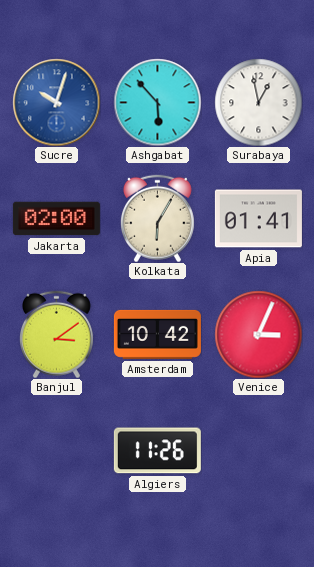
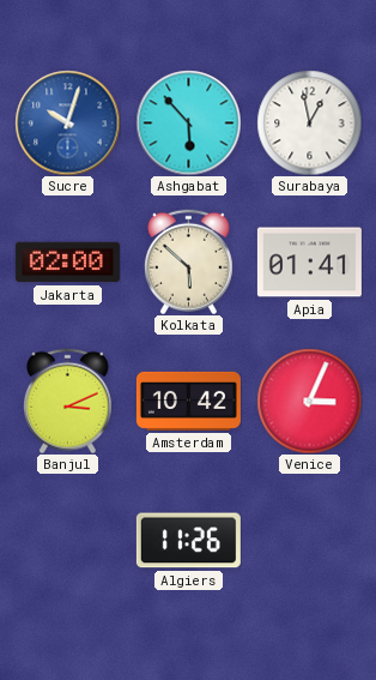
Kolkata: 6:05 -> 5:52 (188, 261)
Banjul: 3:09 -> 3:11 (67, 401)
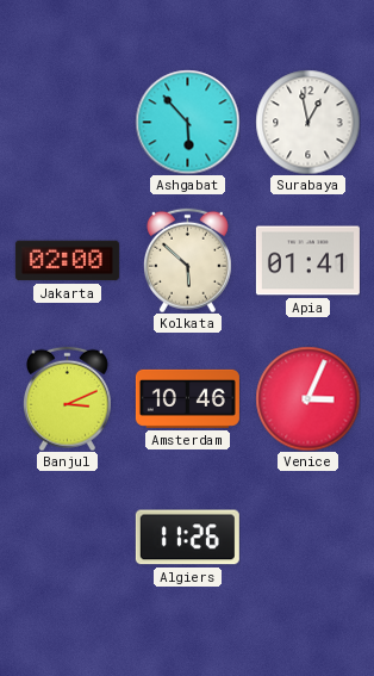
Sucre: 10:03 -> none (67, 122)
Amsterdam: 10:42 -> 10:46 (187, 398)
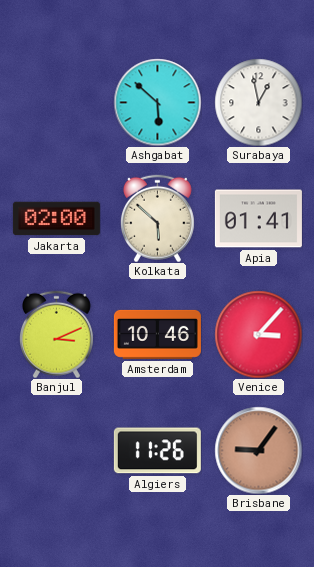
Ashgabat: 5:53 -> 5:52 (157, 102)
Venice: 3:04 -> 3:07 (258, 334)
Brisbane: none -> 9:06 (258, 450)
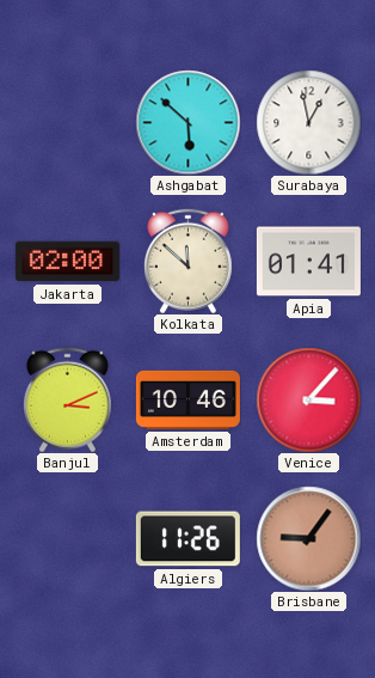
Kolkata: 5:52 -> 11:52 (187, 261)
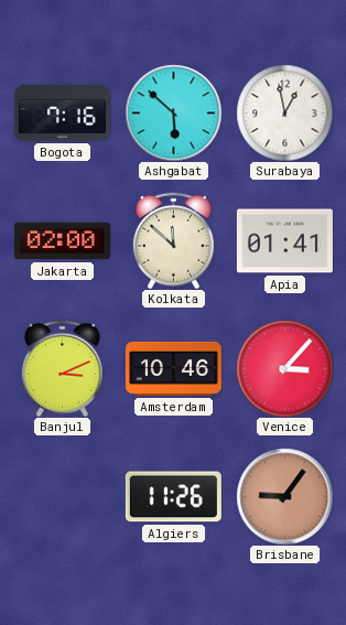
Bogota: none -> 7:16 (62, 114)
